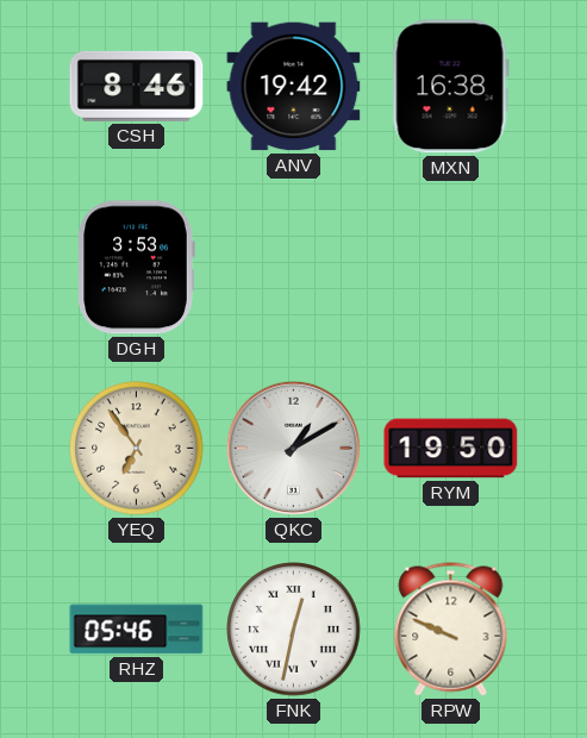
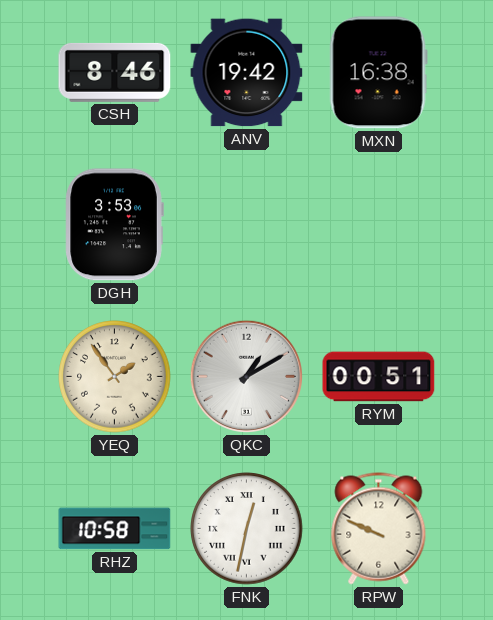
YEQ: 6:54 -> 1:54 (115, 377)
RYM: 19:50 -> 00:51 (379, 377)
RHZ: 05:46 -> 10:58 (115, 529)
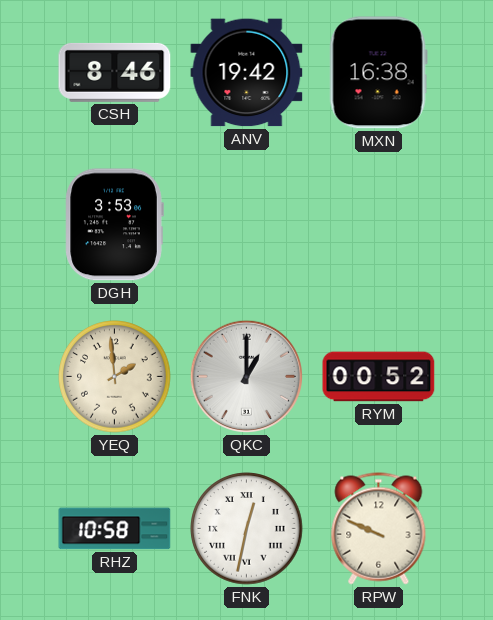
YEQ: 1:54 -> 1:59 (115, 377)
QKC: 1:10 -> 1:00 (246, 376)
RYM: 00:51 -> 00:52 (379, 377)
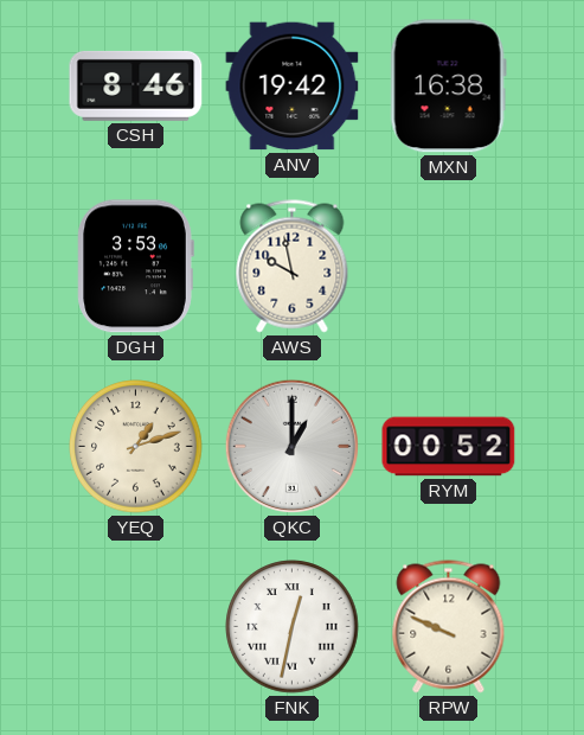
AWS: none -> 9:58 (293, 267)
YEQ: 1:59 -> 1:12 (136, 447)
RHZ: 10:58 -> none (115, 529)
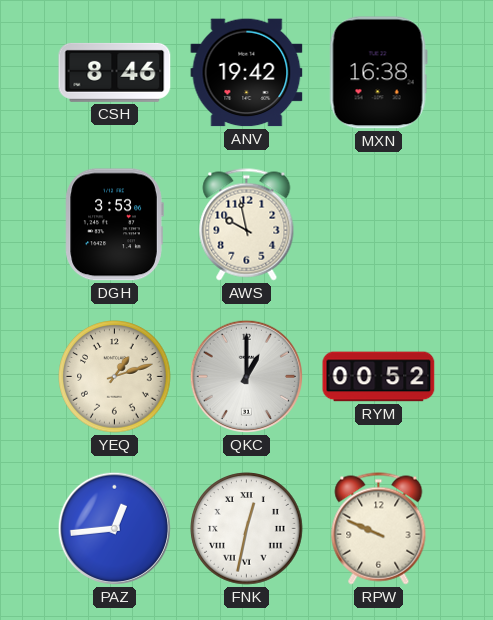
PAZ: none -> 12:44 (114, 528)
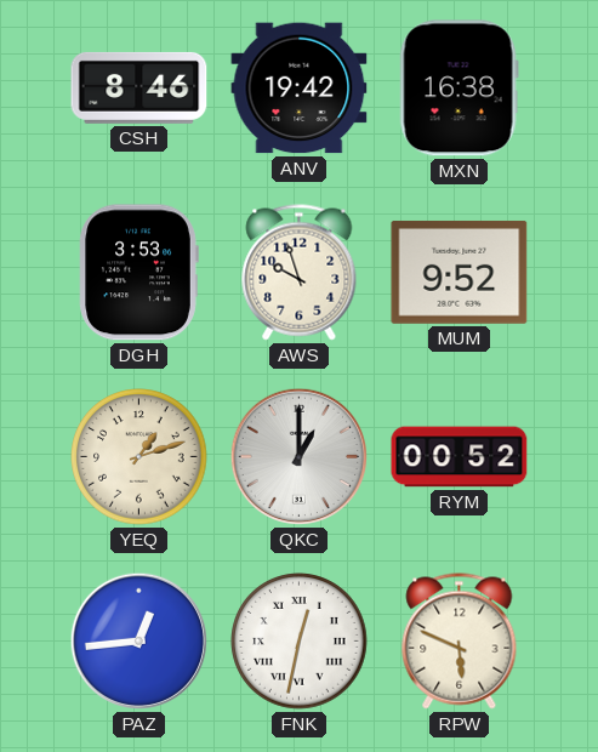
AWS: 9:58 -> 9:57 (300, 273)
MUM: none -> 9:52 (460, 272)
RPW: 9:49 -> 5:49 (460, 642)
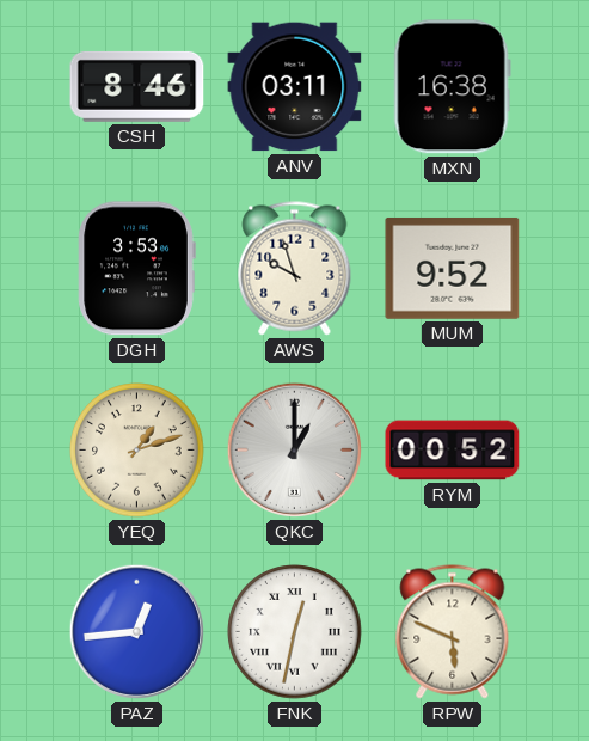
ANV: 19:42 -> 03:11 (295, 87)
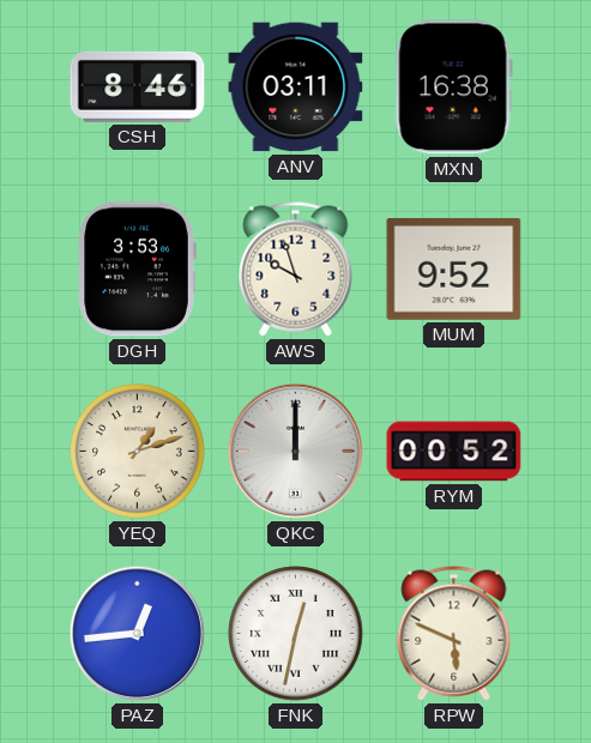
QKC: 1:00 -> 12:00 (295, 451)
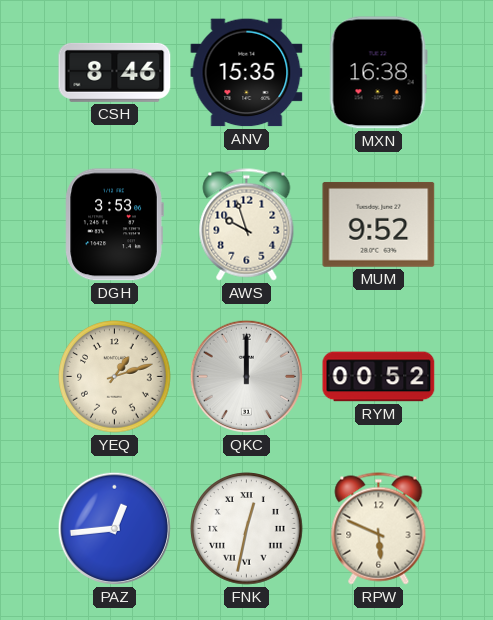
ANV: 03:11 -> 15:35 (247, 73)
